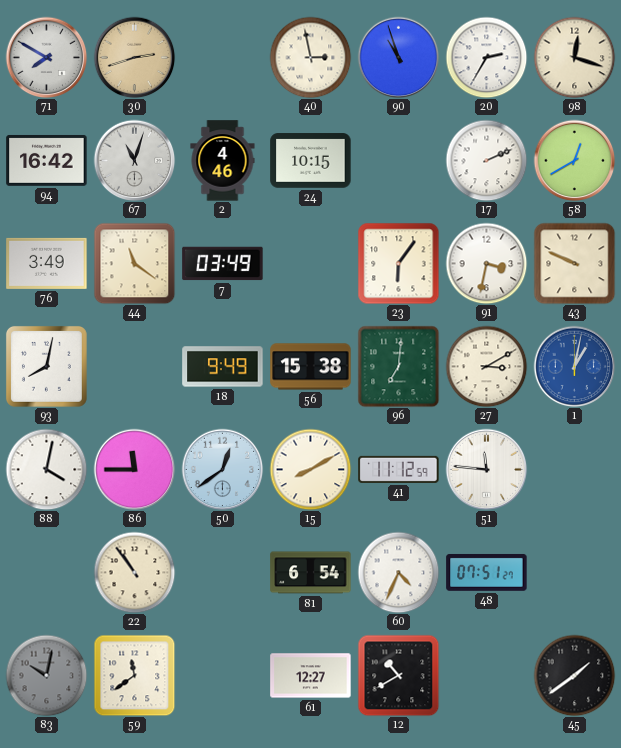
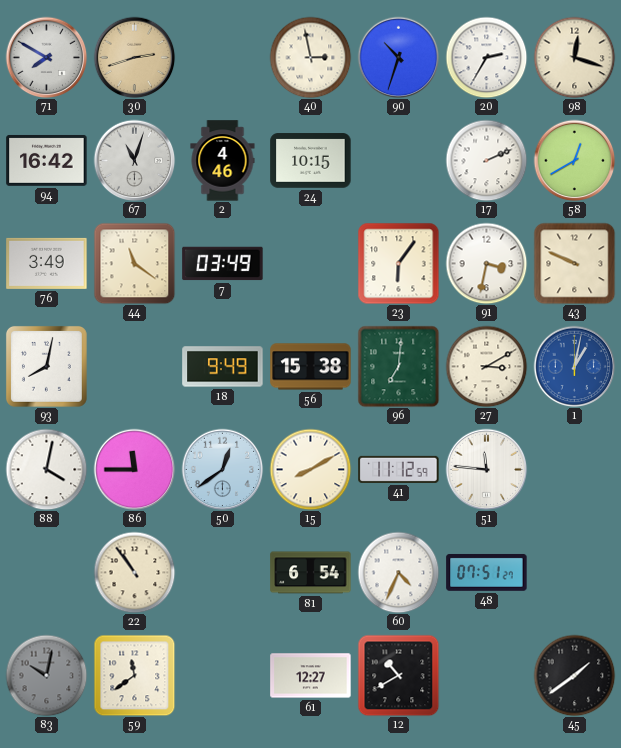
90: 10:57 -> 10:33 (398, 57)
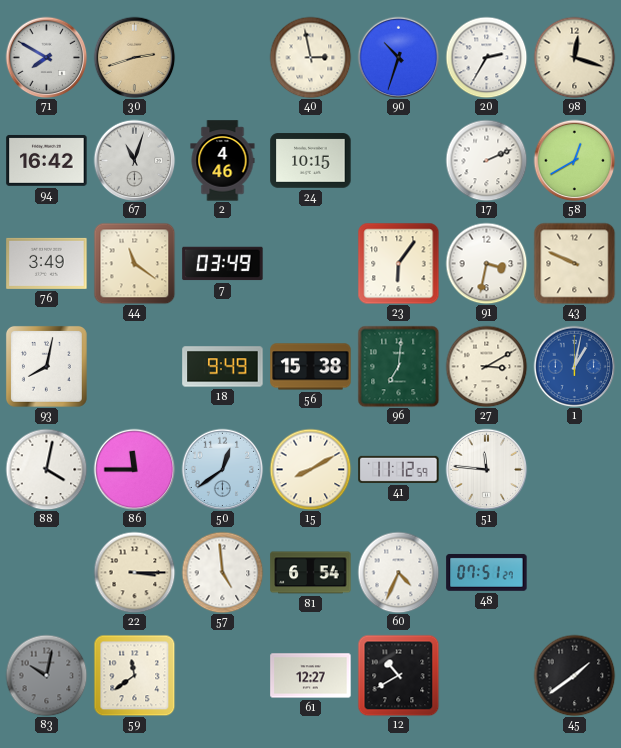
22: 10:54 -> 3:15 (134, 572)
57: none -> 4:59 (222, 572)
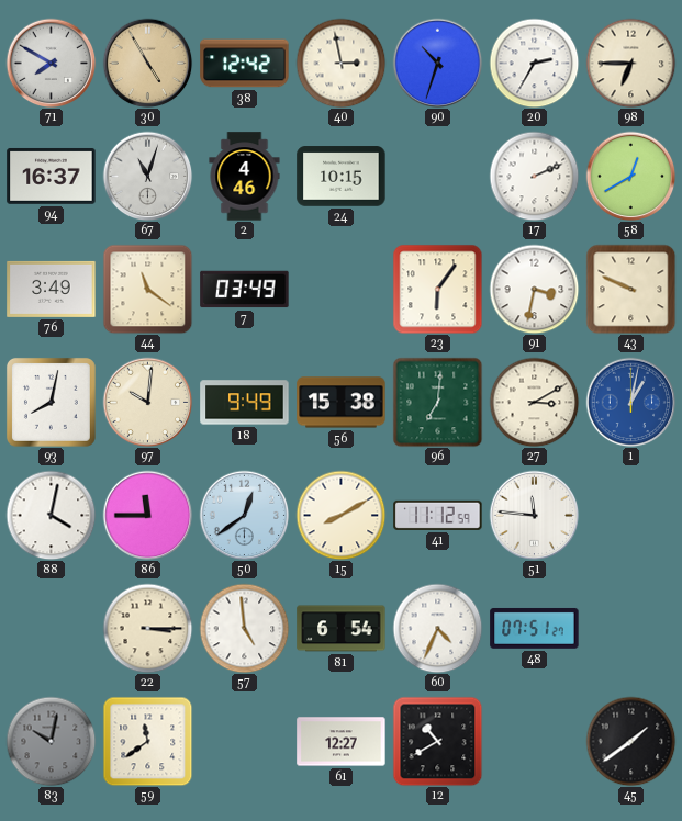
30: 2:42 -> 4:55 (147, 63)
38: none -> 12:42 (245, 64)
98: 12:18 -> 6:45 (630, 63)
94: 16:42 -> 16:37 (52, 177)
97: none -> 10:01 (147, 402)
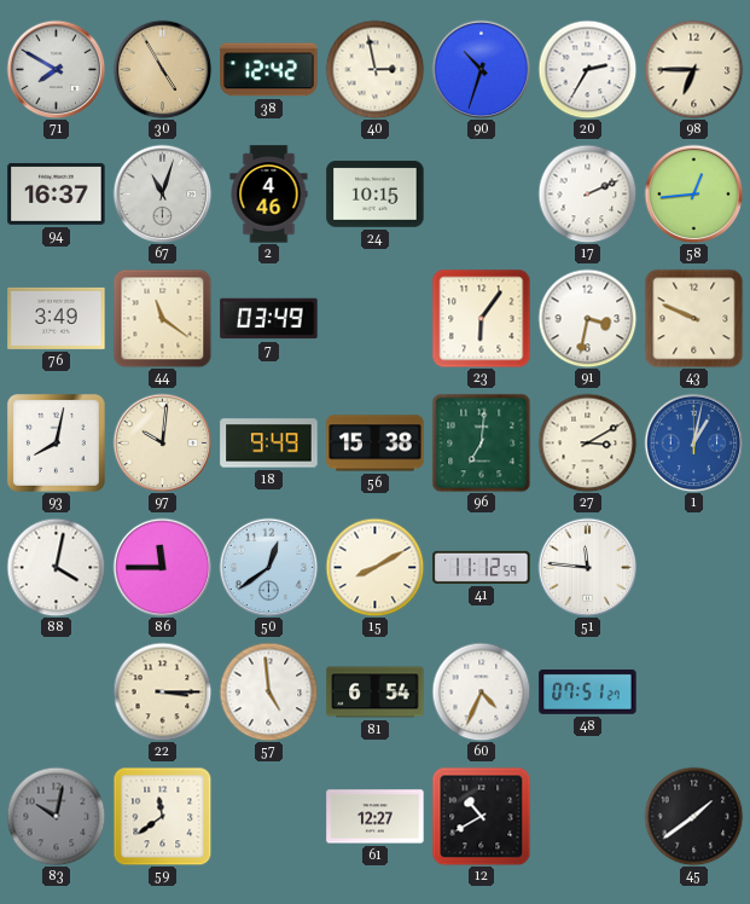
58: 12:40 -> 12:44 (693, 193)
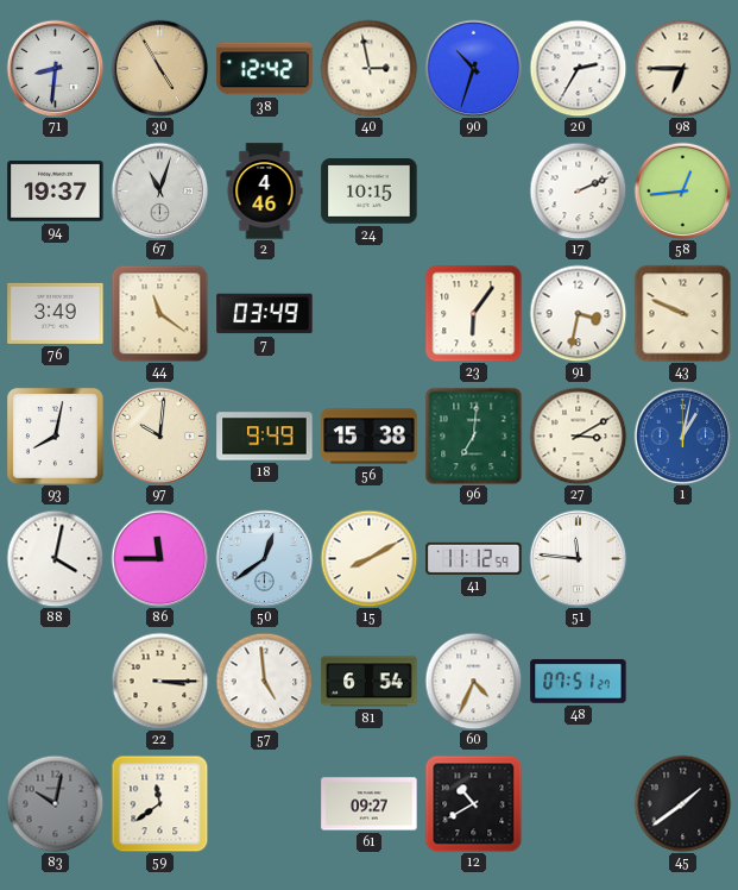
71: 7:50 -> 8:31 (55, 68)
94: 16:37 -> 19:37 (56, 192)
61: 12:27 -> 09:27 (370, 804)
